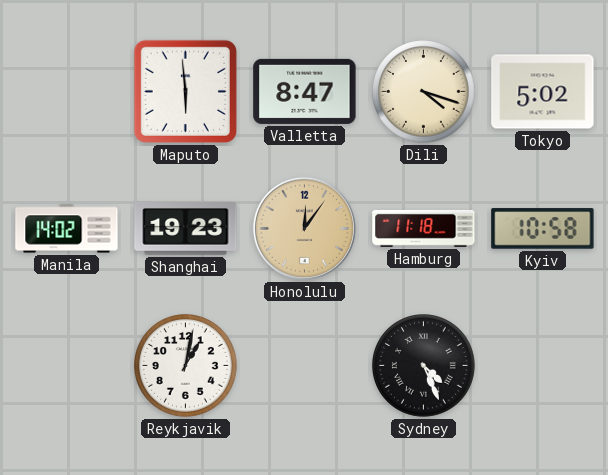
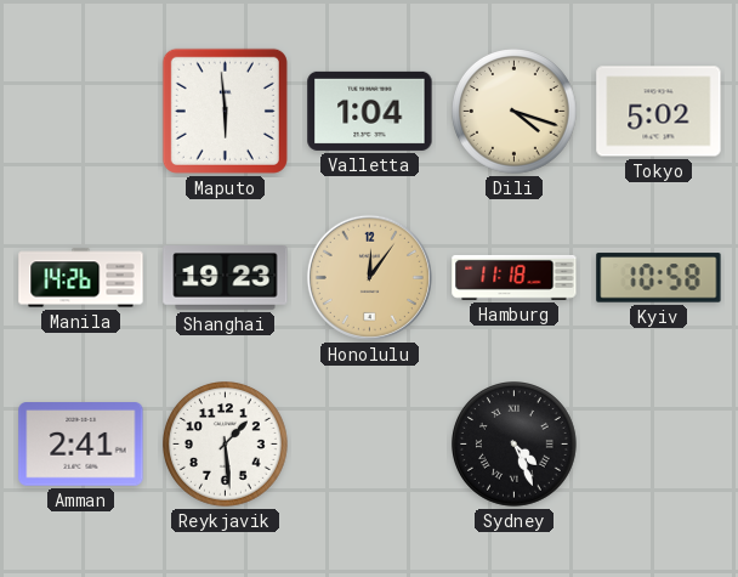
Valletta: 8:47 -> 1:04 (370, 111)
Manila: 14:02 -> 14:26 (81, 278)
Amman: none -> 2:41 (81, 445)
Reykjavik: 1:02 -> 1:29 (226, 445)
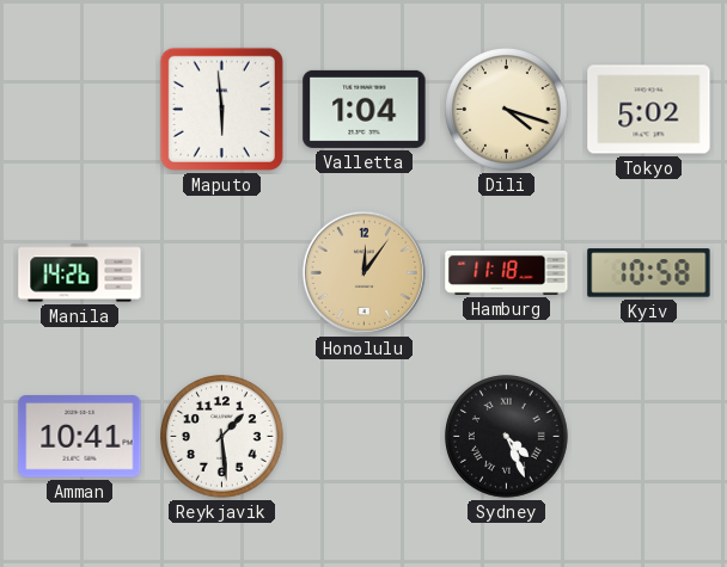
Shanghai: 19:23 -> none (226, 278)
Amman: 2:41 -> 10:41 (80, 437)
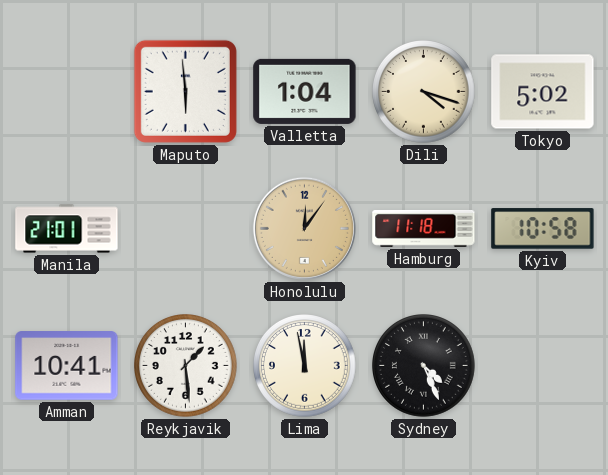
Manila: 14:26 -> 21:01 (67, 229)
Lima: none -> 11:58 (305, 366)
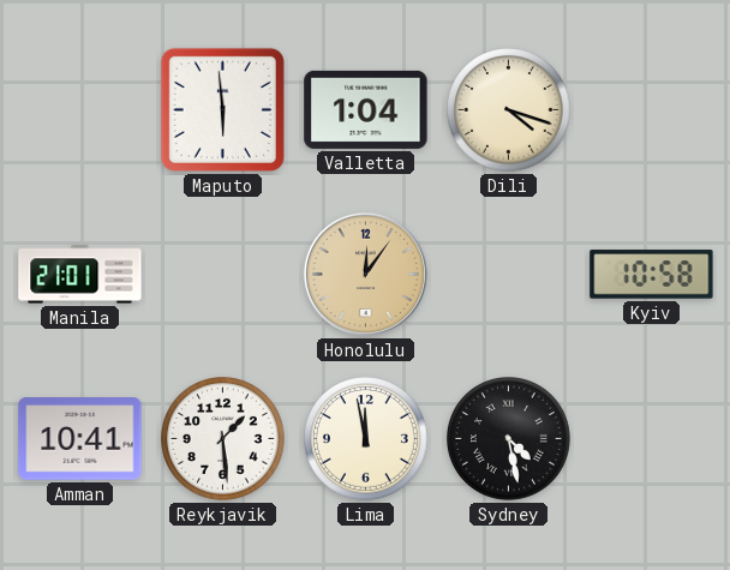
Tokyo: 5:02 -> none (543, 92)
Hamburg: 11:18 -> none (424, 228)
Sydney: 4:26 -> 4:28 (509, 439)
